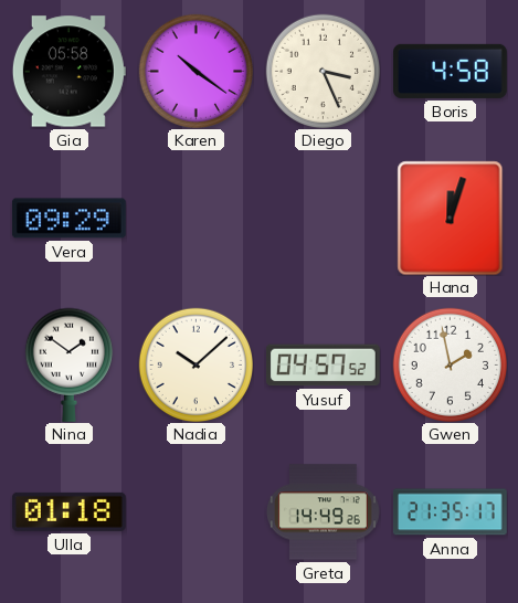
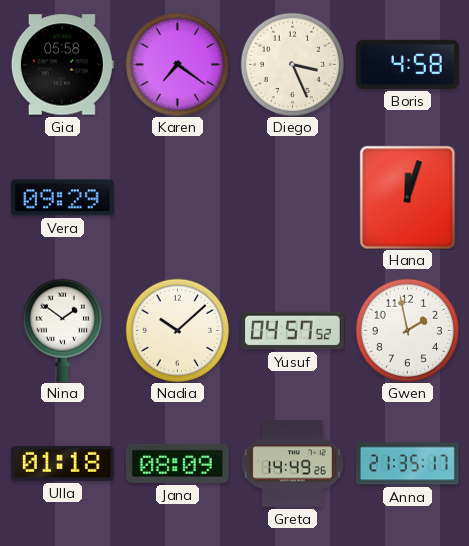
Karen: 10:21 -> 7:21 (177, 64)
Jana: none -> 08:09 (177, 463)
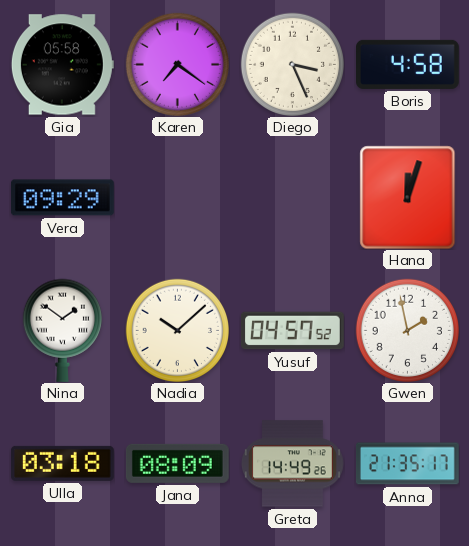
Ulla: 01:18 -> 03:18 (62, 463)
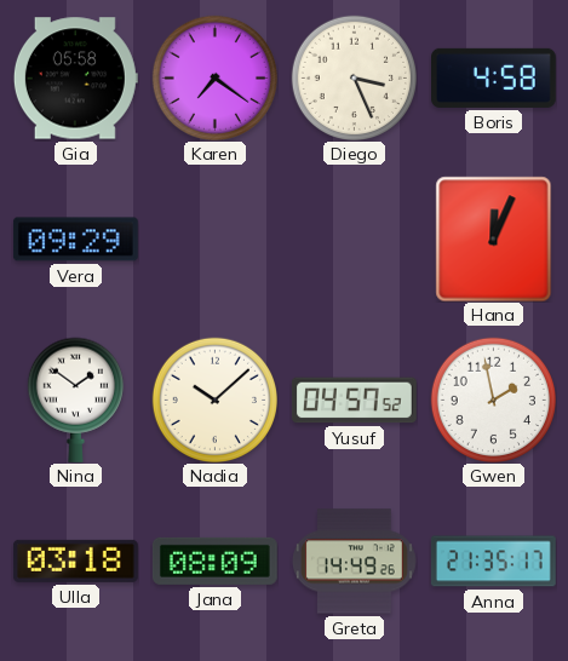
Hana: 12:03 -> 12:04 (494, 238)
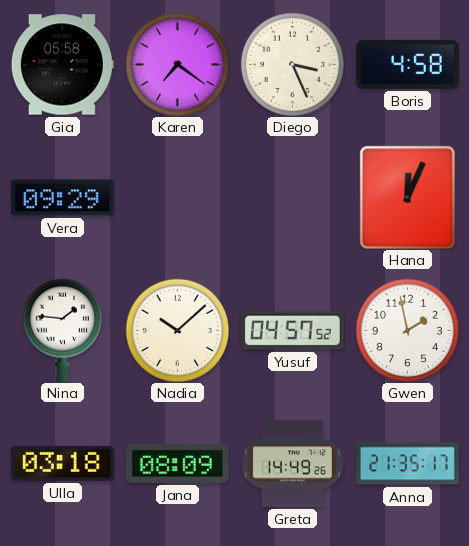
Nina: 1:51 -> 1:46 (62, 330)
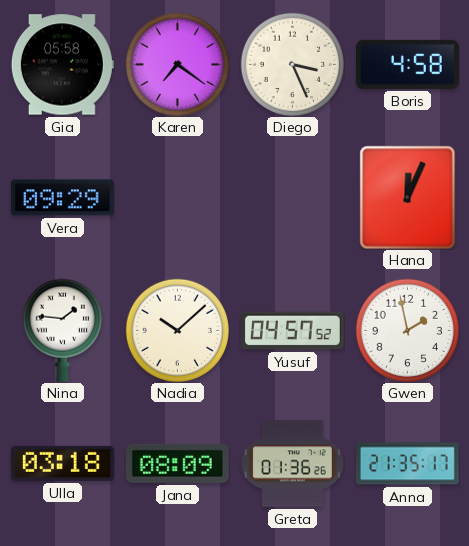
Greta: 14:49 -> 01:36 (292, 464)
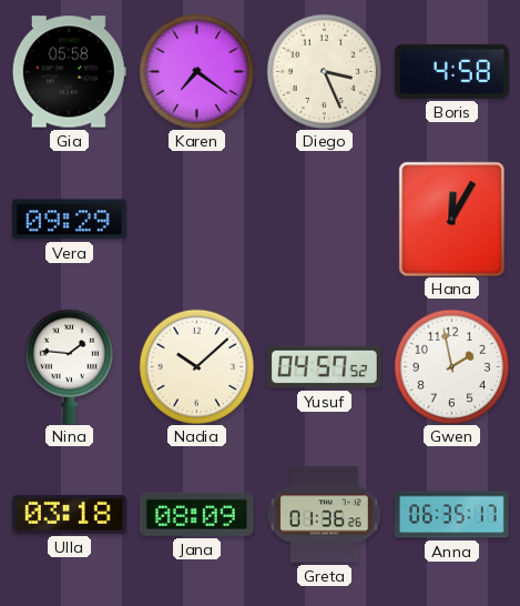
Hana: 12:04 -> 12:05 (452, 219)
Anna: 21:35 -> 06:35 (451, 515)
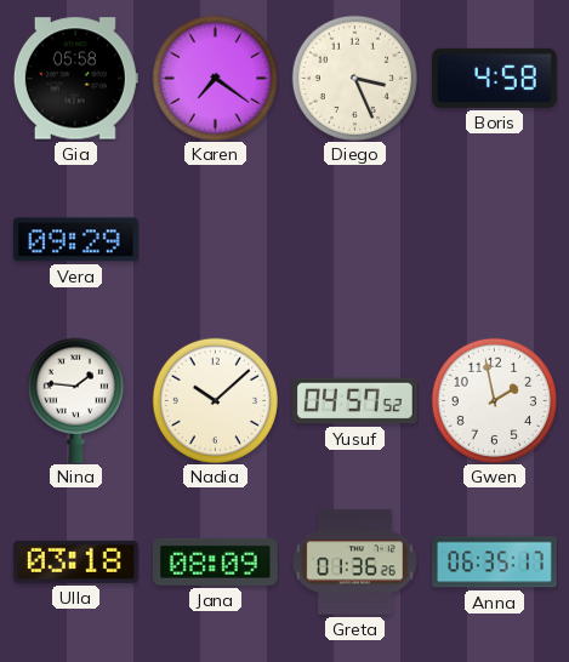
Hana: 12:05 -> none (452, 219)
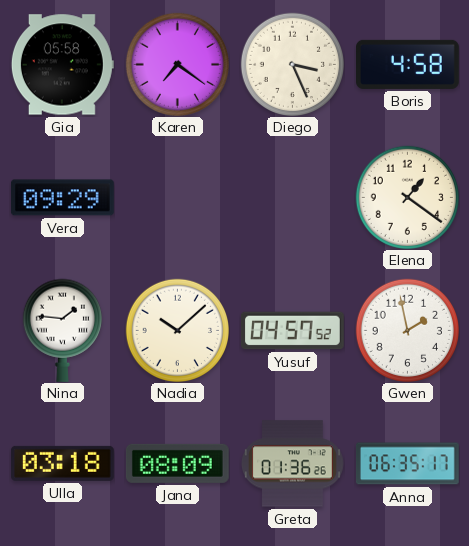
Elena: none -> 1:21 (407, 197)
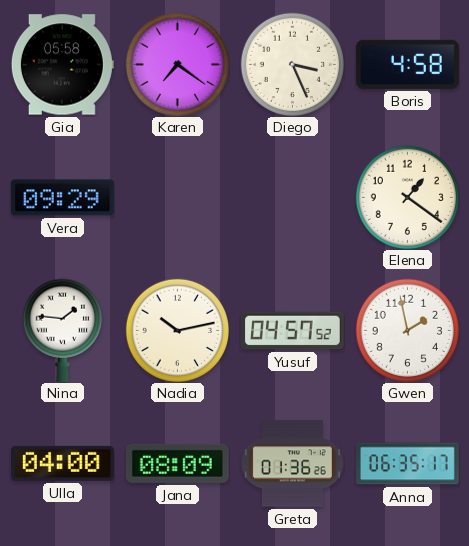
Nadia: 10:08 -> 10:13 (177, 330)
Ulla: 03:18 -> 04:00 (62, 463)
